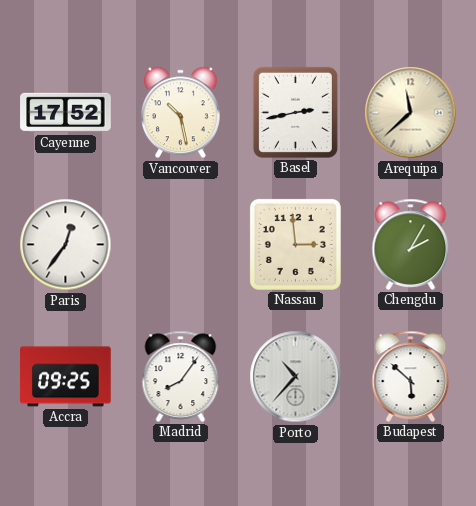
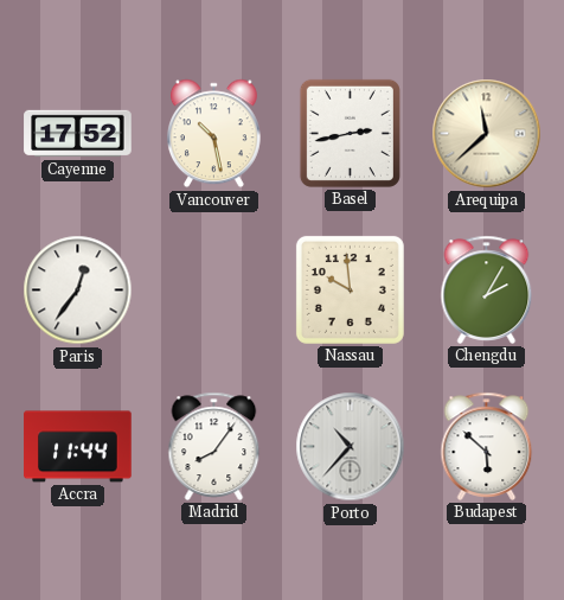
Nassau: 2:59 -> 9:59 (350, 289)
Accra: 09:25 -> 11:44 (78, 447)
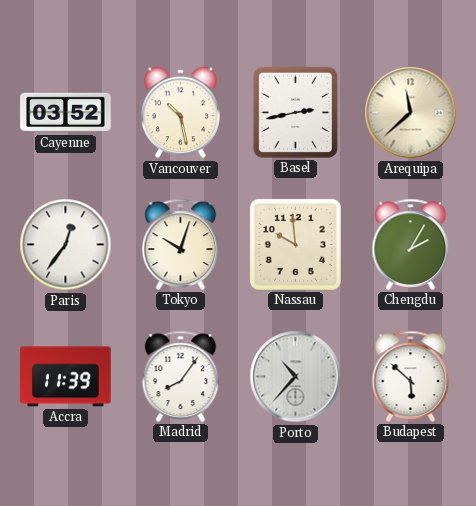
Cayenne: 17:52 -> 03:52 (66, 113)
Tokyo: none -> 10:03 (181, 244)
Accra: 11:44 -> 11:39 (66, 377)
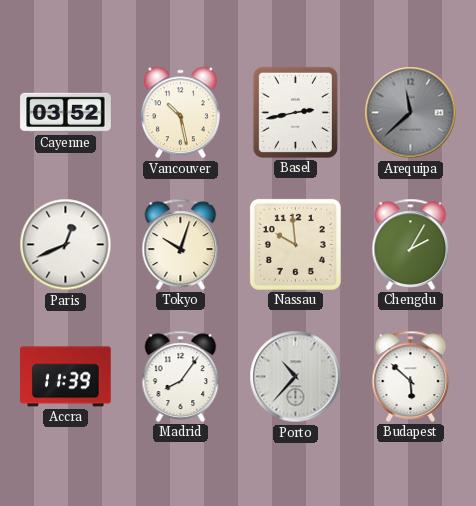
Arequipa dial: cream -> grey (411, 113)
Paris: 12:36 -> 12:41 (66, 245)
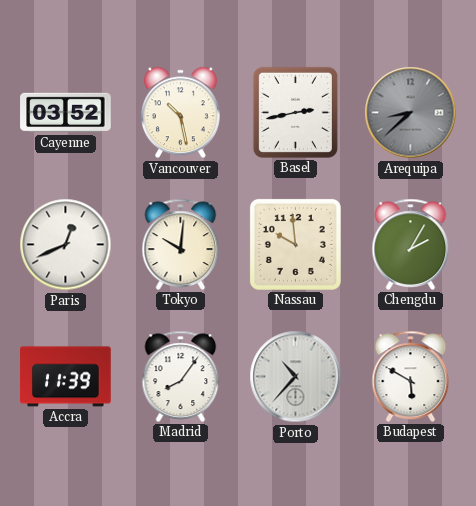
Arequipa: 11:38 -> 8:38 (411, 113)
Tokyo: 10:03 -> 10:01 (181, 244)
Budapest: 5:52 -> 5:50 (411, 376)
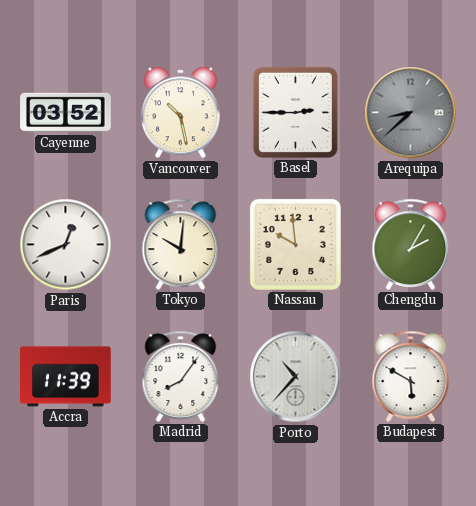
Basel: 2:43 -> 2:45 (295, 112)
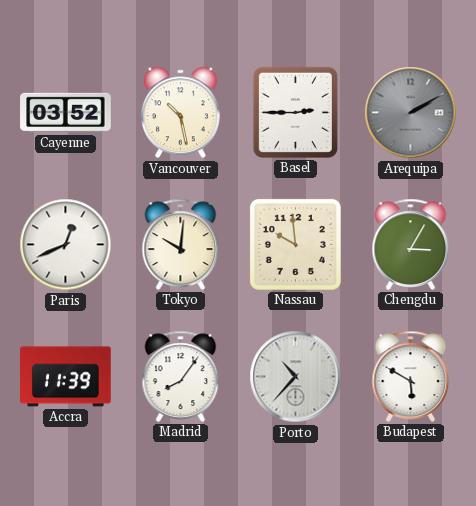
Arequipa: 8:38 -> 2:10 (411, 113)
Chengdu: 2:05 -> 3:05 (411, 244)
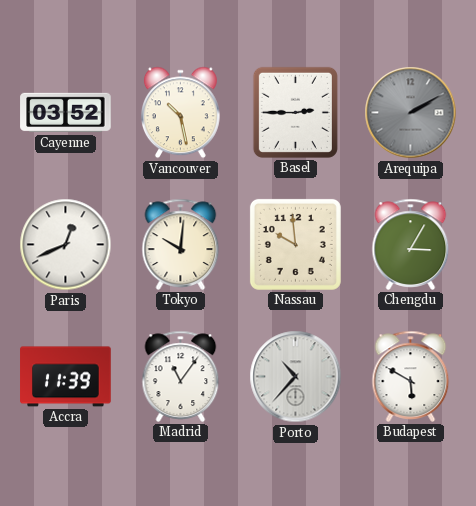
Madrid: 8:06 -> 11:06 (181, 376)
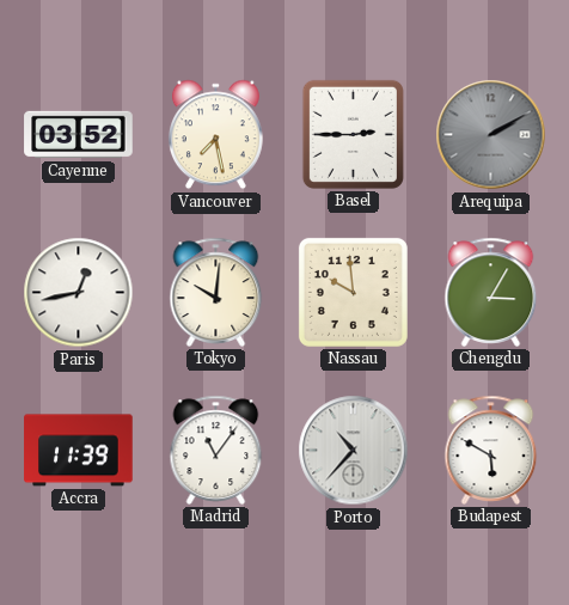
Vancouver: 10:28 -> 7:28 (215, 135)
Paris: 12:41 -> 12:43 (79, 293)
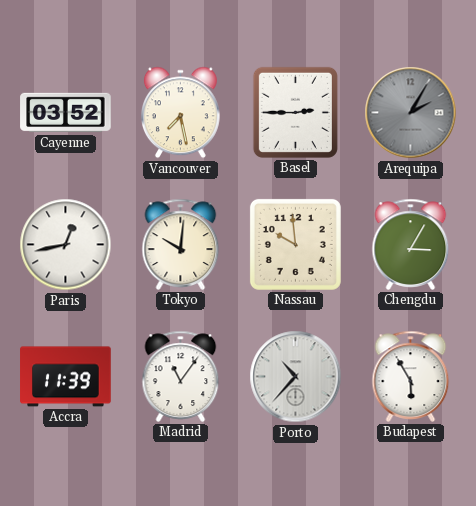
Arequipa: 2:10 -> 2:05 (411, 113)
Budapest: 5:50 -> 5:55 (411, 376)
